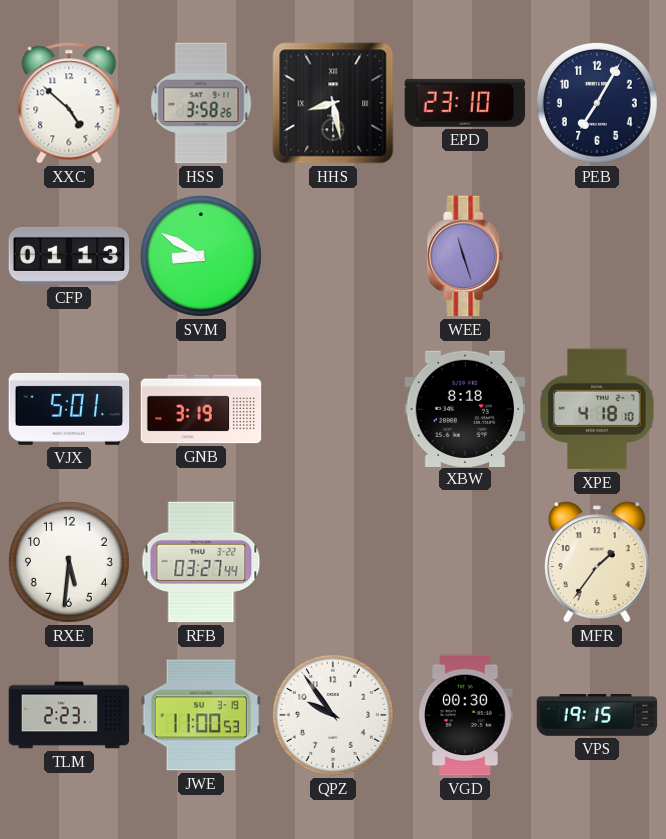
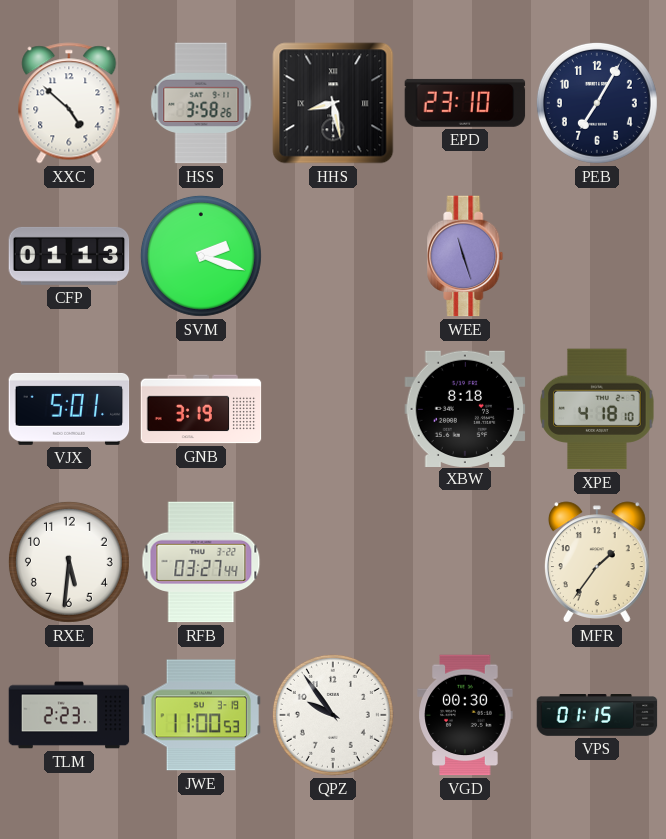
SVM: 8:50 -> 2:18 (201, 256)
VPS: 19:15 -> 01:15 (597, 716)
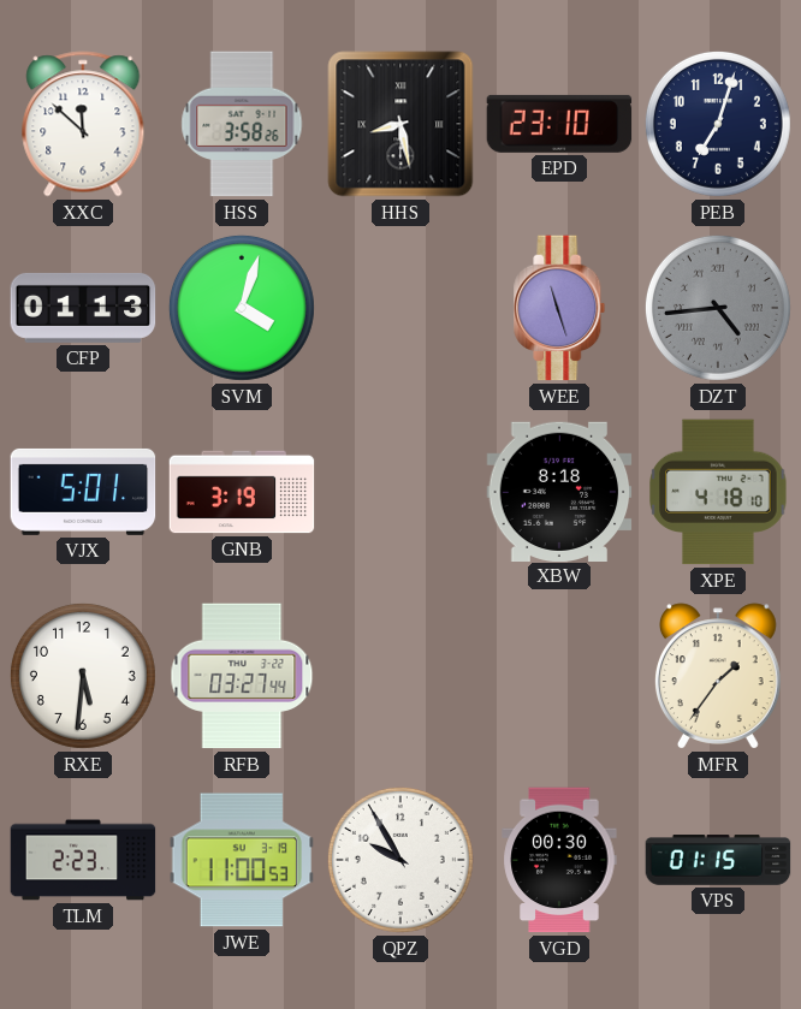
XXC: 4:52 -> 11:52 (83, 124)
PEB: 7:05 -> 7:03 (718, 124)
SVM: 2:18 -> 4:03 (242, 308)
DZT: none -> 4:44 (718, 308)
QPZ: 9:54 -> 9:55 (400, 860)
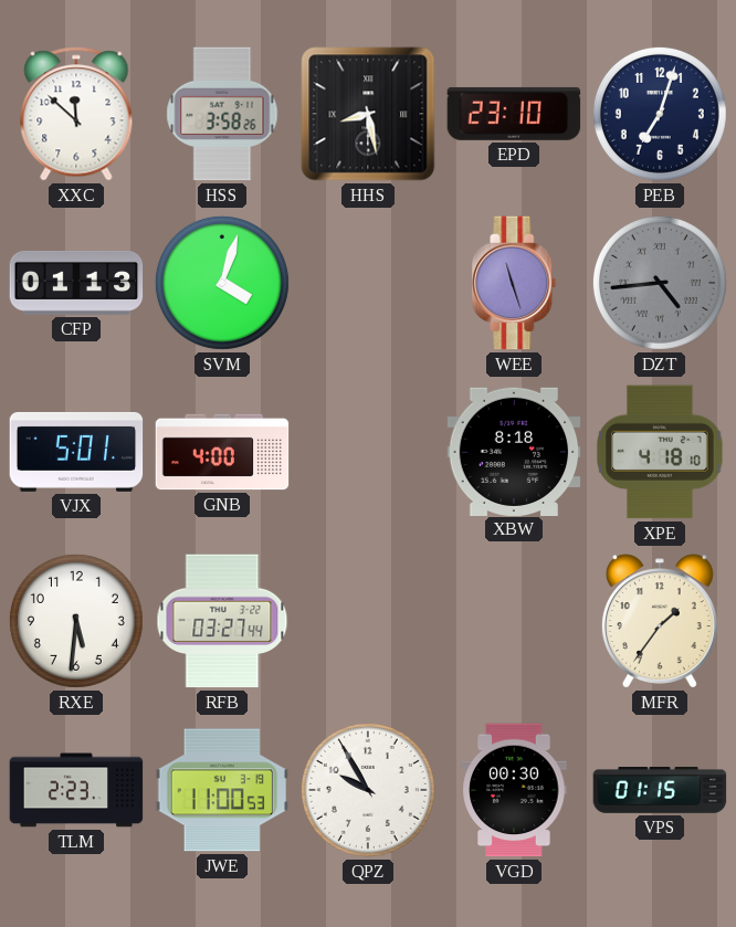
GNB: 3:19 -> 4:00 (222, 452)
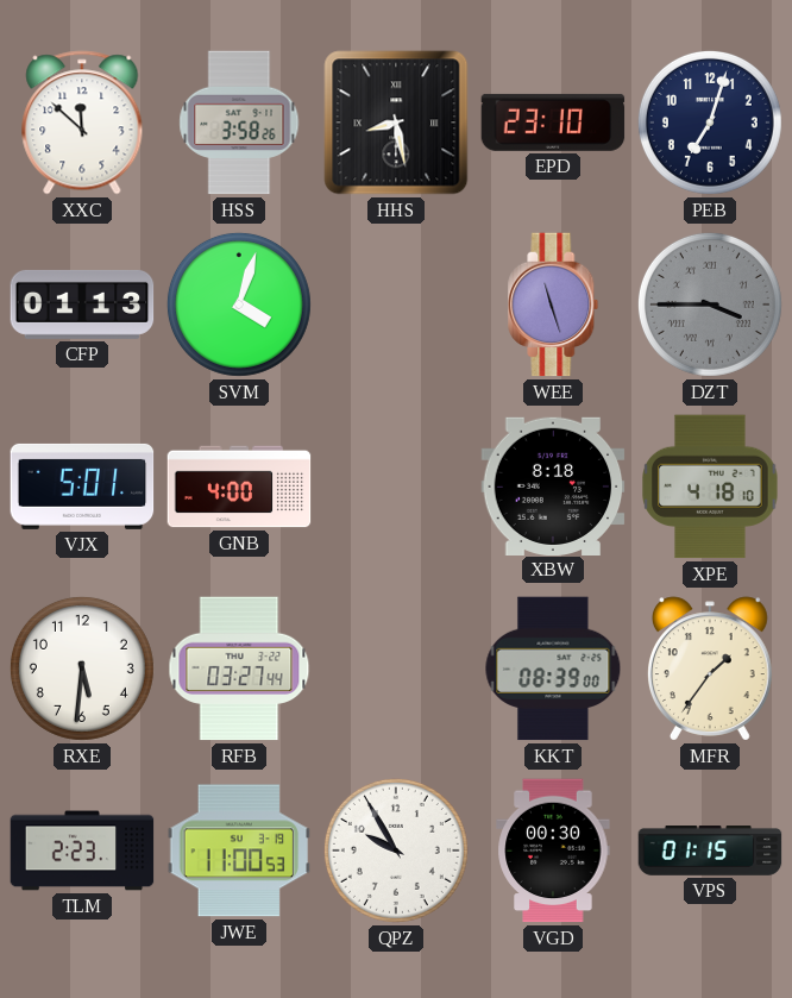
DZT: 4:44 -> 3:45 (710, 305)
KKT: none -> 08:39 (553, 669)
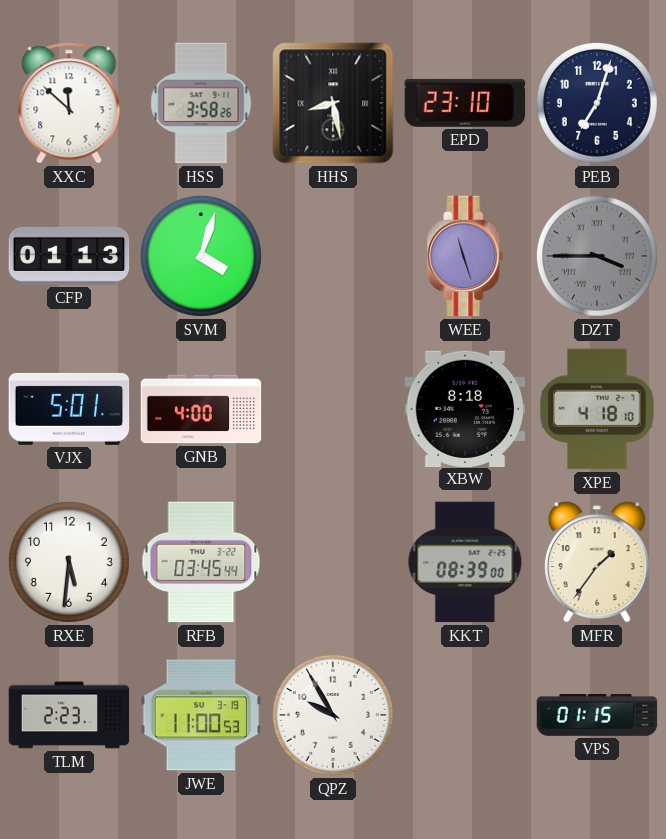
RFB: 03:27 -> 03:45 (201, 562)
VGD: 00:30 -> none (553, 851)
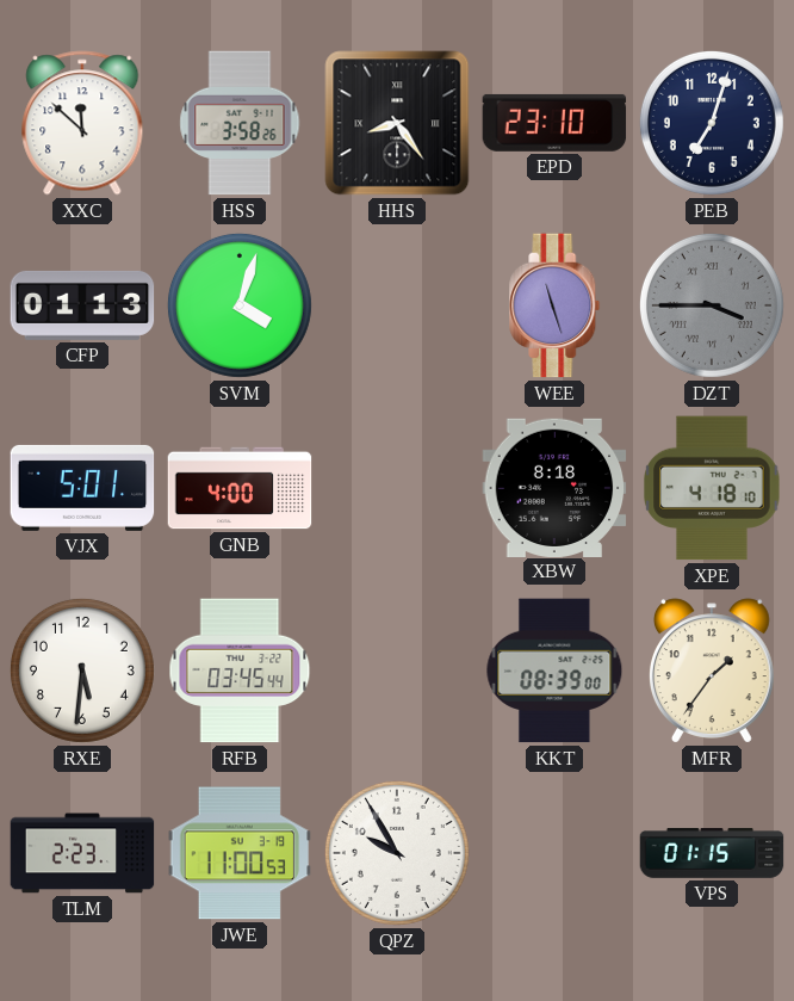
HHS: 8:28 -> 8:24 (397, 123)
